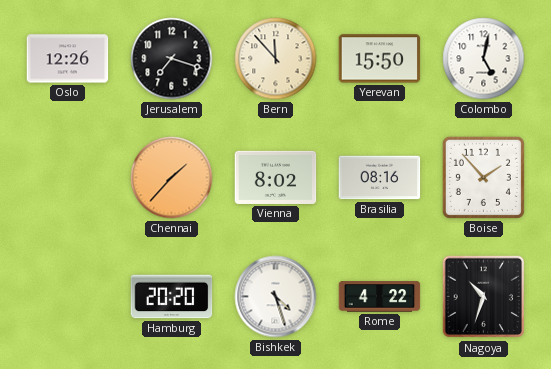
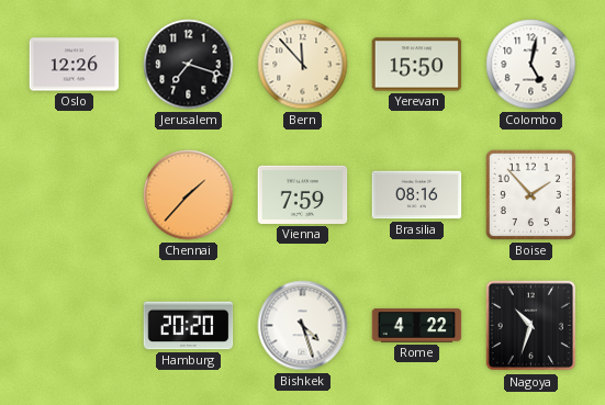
Vienna: 8:02 -> 7:59 (303, 194)
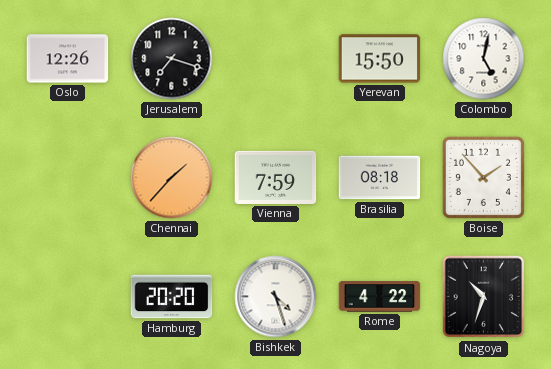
Bern: 11:53 -> none (303, 65)
Brasilia: 08:16 -> 08:18 (380, 178)
